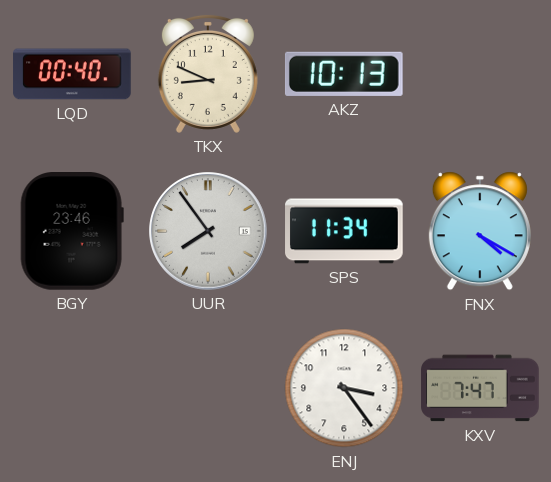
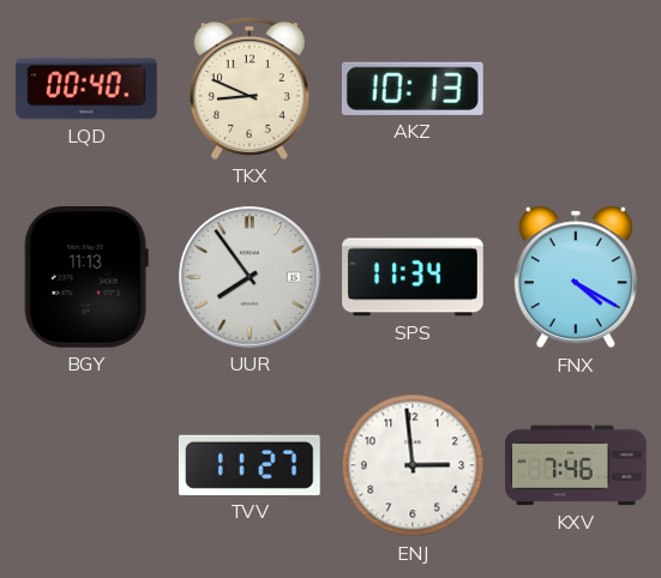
BGY: 23:46 -> 11:13 (86, 278)
TVV: none -> 11:27 (250, 465)
ENJ: 3:24 -> 2:59 (413, 465)
KXV: 7:47 -> 7:46 (576, 465)
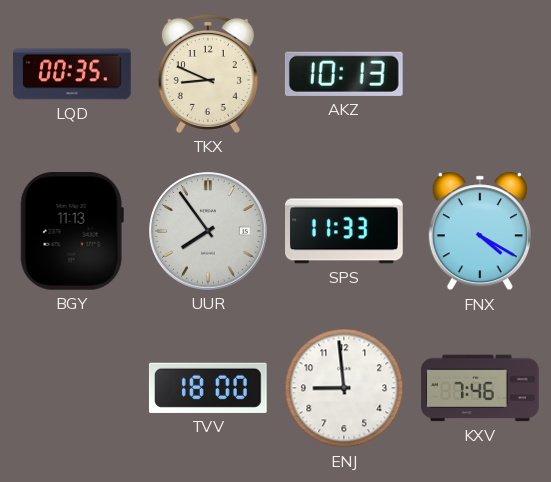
LQD: 00:40 -> 00:35 (72, 74)
SPS: 11:34 -> 11:33 (344, 231)
TVV: 11:27 -> 18:00 (208, 388)
ENJ: 2:59 -> 8:59 (344, 388)
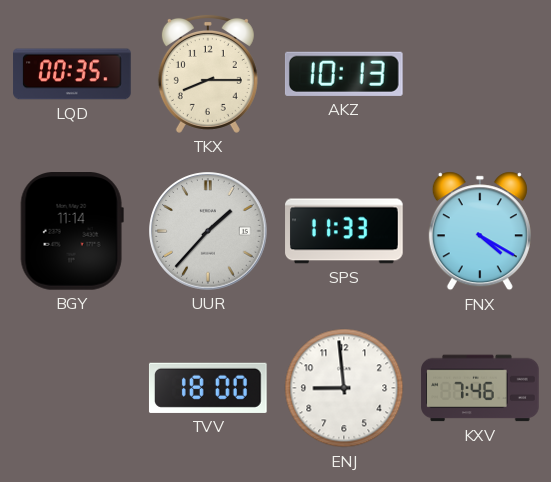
TKX: 8:49 -> 8:15 (208, 74)
BGY: 11:13 -> 11:14 (72, 232)
UUR: 7:54 -> 1:37 (208, 231)
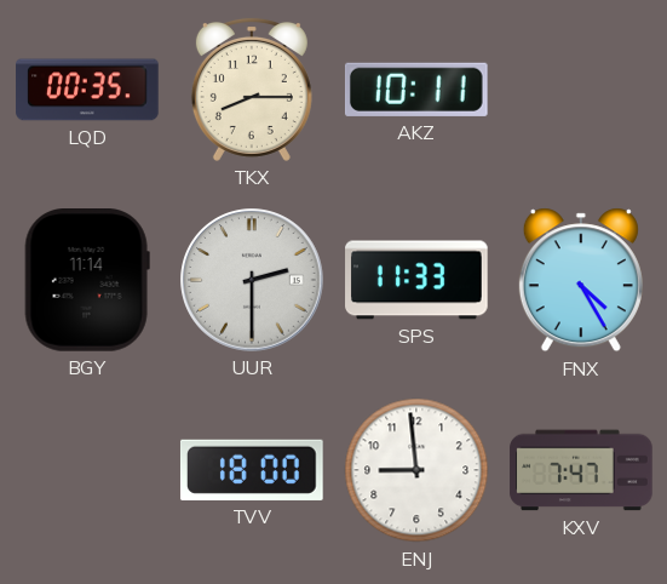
AKZ: 10:13 -> 10:11 (416, 90)
UUR: 1:37 -> 2:30 (252, 280)
FNX: 4:20 -> 4:25 (581, 280)
KXV: 7:46 -> 7:47 (581, 470)
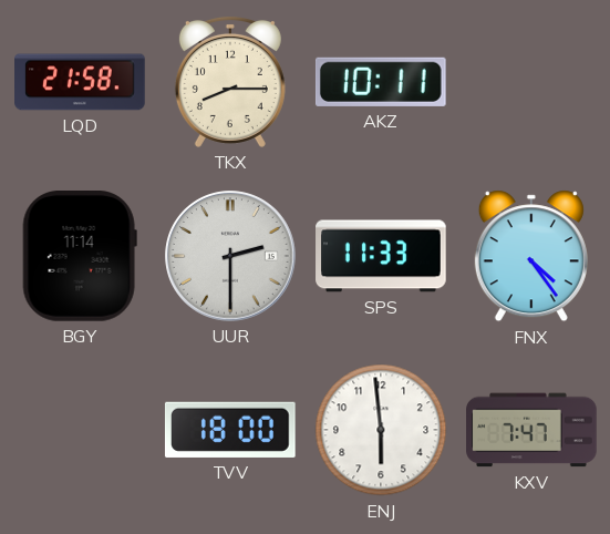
LQD: 00:35 -> 21:58 (80, 82)
FNX: 4:25 -> 4:24 (531, 256)
ENJ: 8:59 -> 5:59 (381, 430)
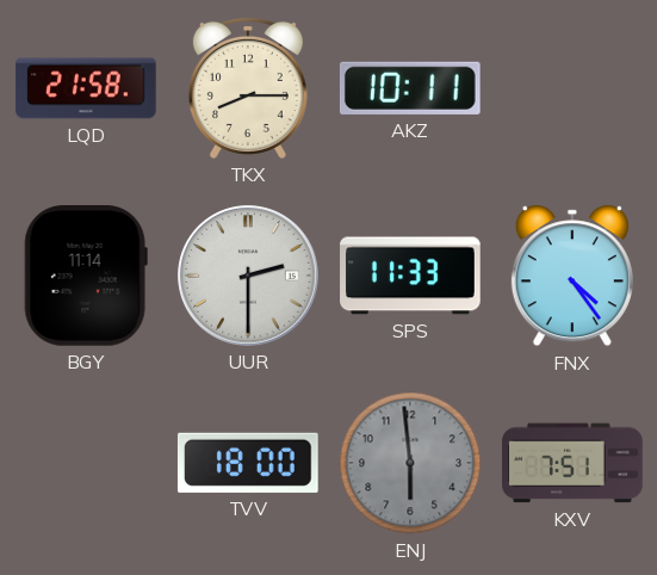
ENJ dial: white -> grey (410, 463)
KXV: 7:47 -> 7:51 (572, 463)
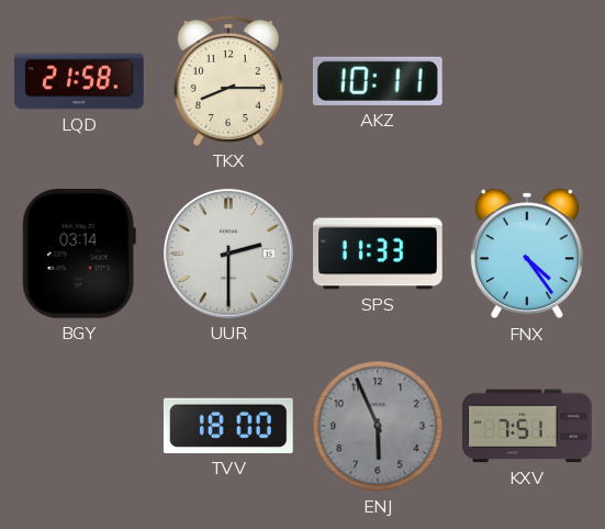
BGY: 11:14 -> 03:14 (79, 255)
ENJ: 5:59 -> 5:56 (378, 426)
